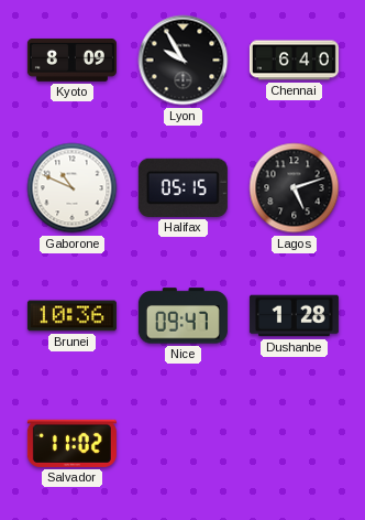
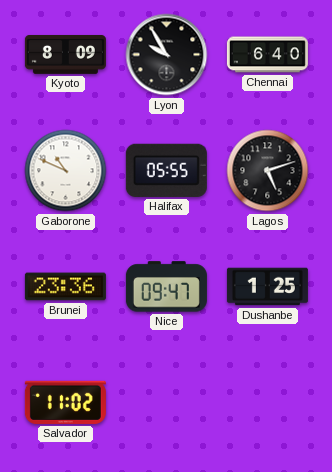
Halifax: 05:15 -> 05:55 (166, 170)
Brunei: 10:36 -> 23:36 (65, 287)
Dushanbe: 1:28 -> 1:25 (267, 287)
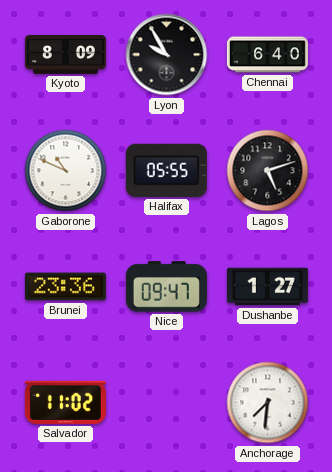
Dushanbe: 1:25 -> 1:27 (267, 287)
Anchorage: none -> 7:31 (268, 403)
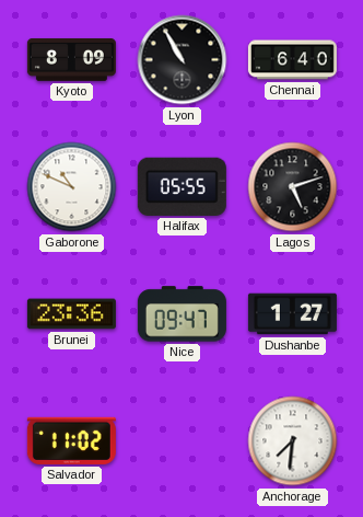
Lyon: 9:55 -> 10:55 (183, 60)
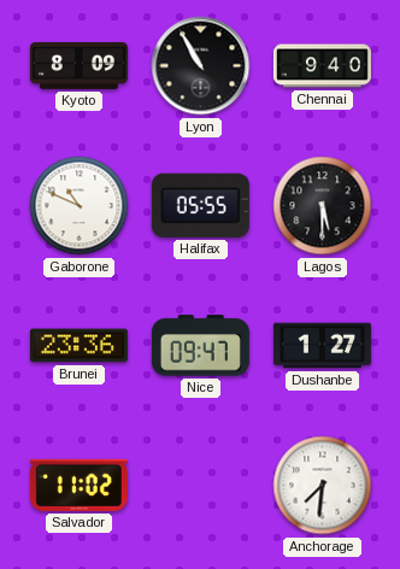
Chennai: 6:40 -> 9:40 (322, 66)
Lagos: 5:12 -> 5:30 (323, 206)
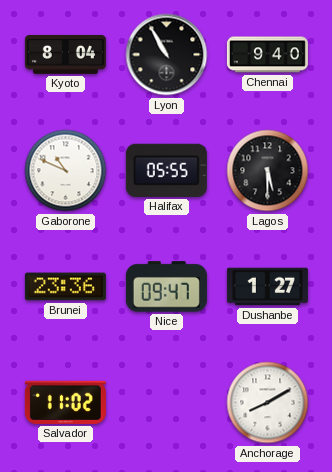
Kyoto: 8:09 -> 8:04 (65, 54)
Anchorage: 7:31 -> 8:10 (268, 403)
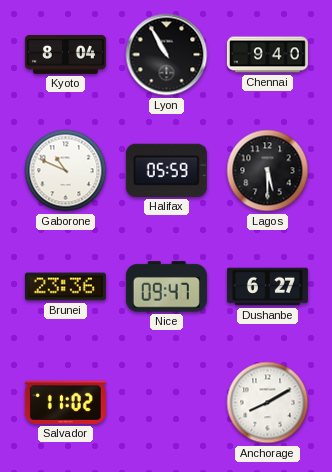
Halifax: 05:55 -> 05:59 (166, 170)
Dushanbe: 1:27 -> 6:27 (267, 287)
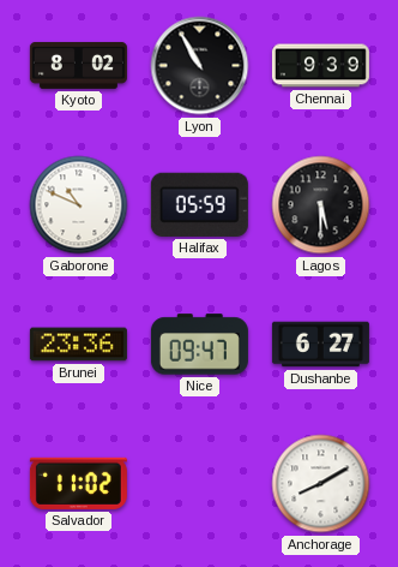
Kyoto: 8:04 -> 8:02 (78, 65)
Chennai: 9:40 -> 9:39 (320, 66)
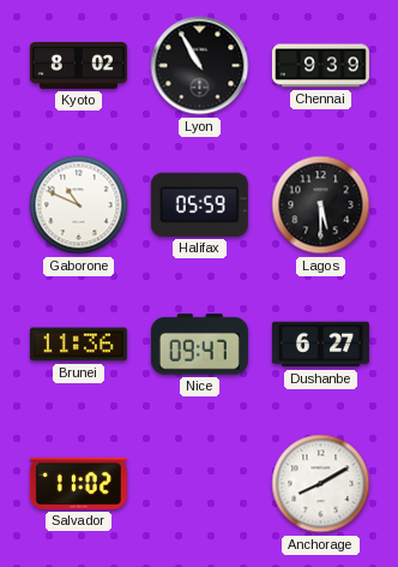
Brunei: 23:36 -> 11:36 (78, 345)
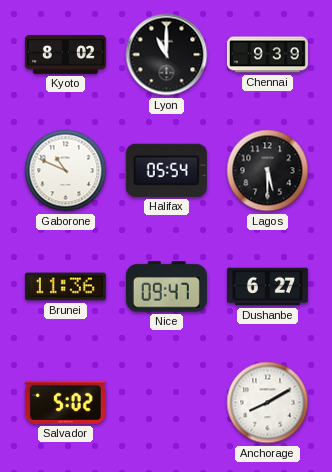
Lyon: 10:55 -> 11:00 (167, 55)
Halifax: 05:59 -> 05:54 (166, 170)
Salvador: 11:02 -> 5:02 (65, 402)
